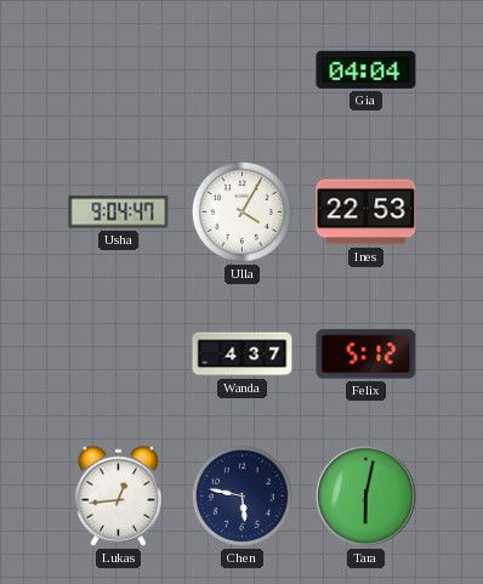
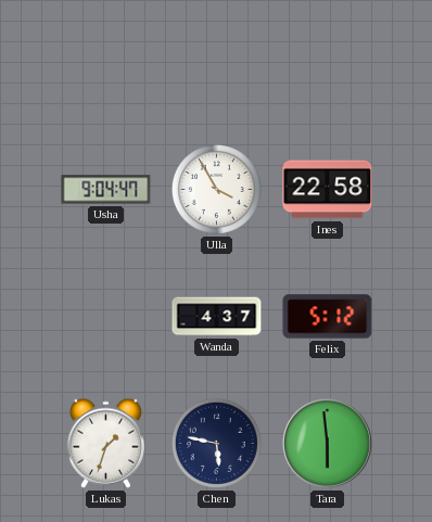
Gia: 04:04 -> none (366, 69)
Ulla: 4:05 -> 3:55 (216, 189)
Ines: 22:53 -> 22:58 (328, 190)
Lukas: 12:44 -> 1:33 (105, 443)
Tara: 6:02 -> 5:59 (328, 444)
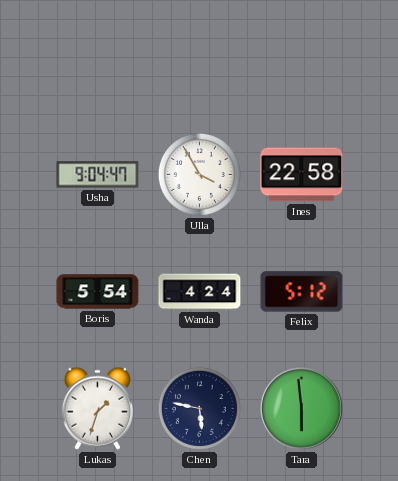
Boris: none -> 5:54 (98, 292)
Wanda: 4:37 -> 4:24 (200, 292)
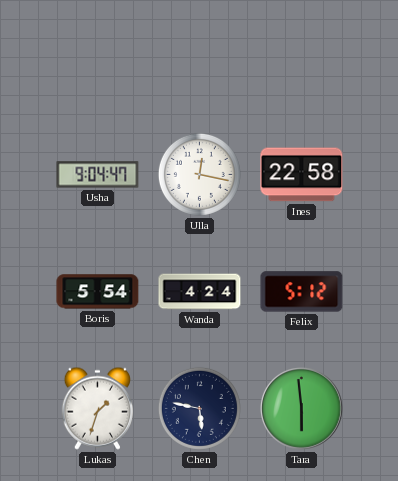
Ulla: 3:55 -> 12:17 (199, 174)
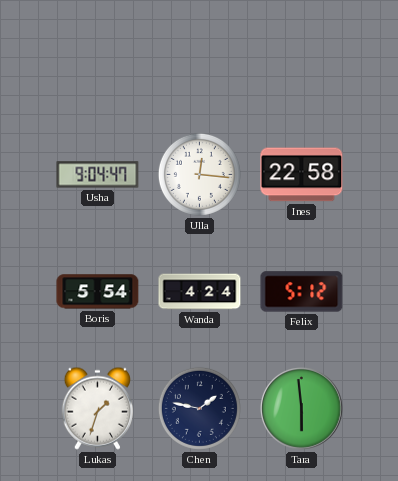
Ulla: 12:17 -> 12:16 (199, 174)
Chen: 5:47 -> 1:47 (199, 408)
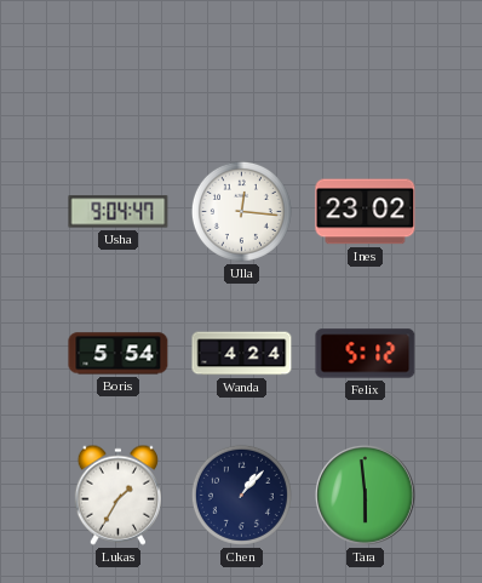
Ines: 22:58 -> 23:02 (366, 212)
Lukas: 1:33 -> 1:35 (117, 495)
Chen: 1:47 -> 1:07 (241, 495)
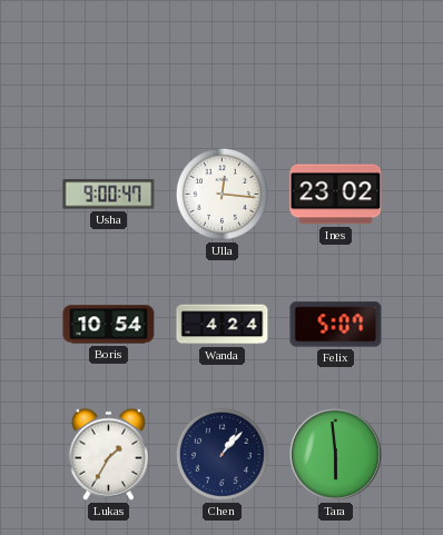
Usha: 9:04 -> 9:00 (109, 195)
Boris: 5:54 -> 10:54 (109, 325)
Felix: 5:12 -> 5:07 (336, 325)
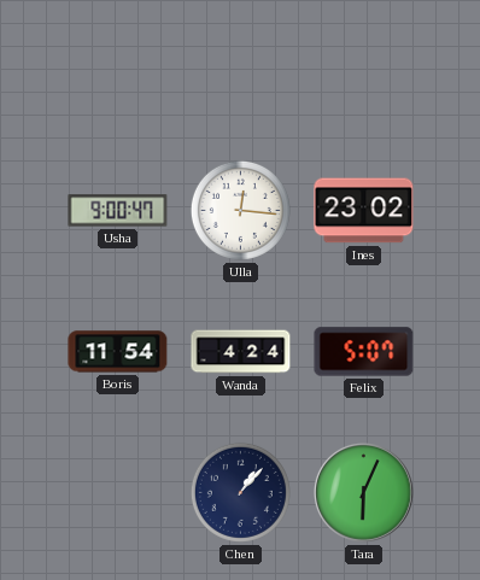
Boris: 10:54 -> 11:54 (118, 352)
Lukas: 1:35 -> none (108, 454)
Tara: 5:59 -> 6:04 (364, 493)
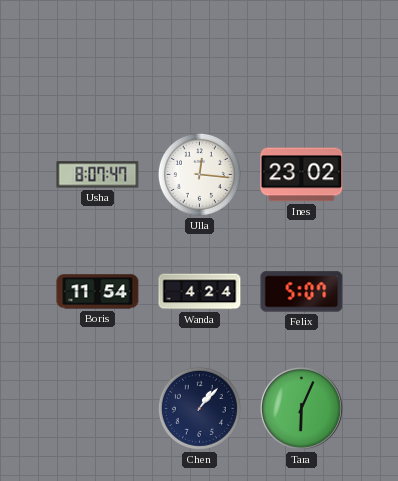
Usha: 9:00 -> 8:07 (98, 175)
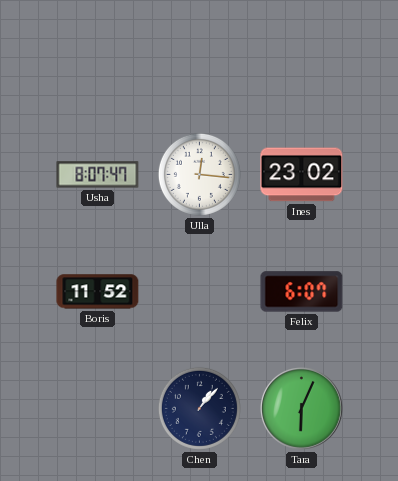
Boris: 11:54 -> 11:52 (98, 292)
Wanda: 4:24 -> none (200, 292)
Felix: 5:07 -> 6:07 (302, 292)
